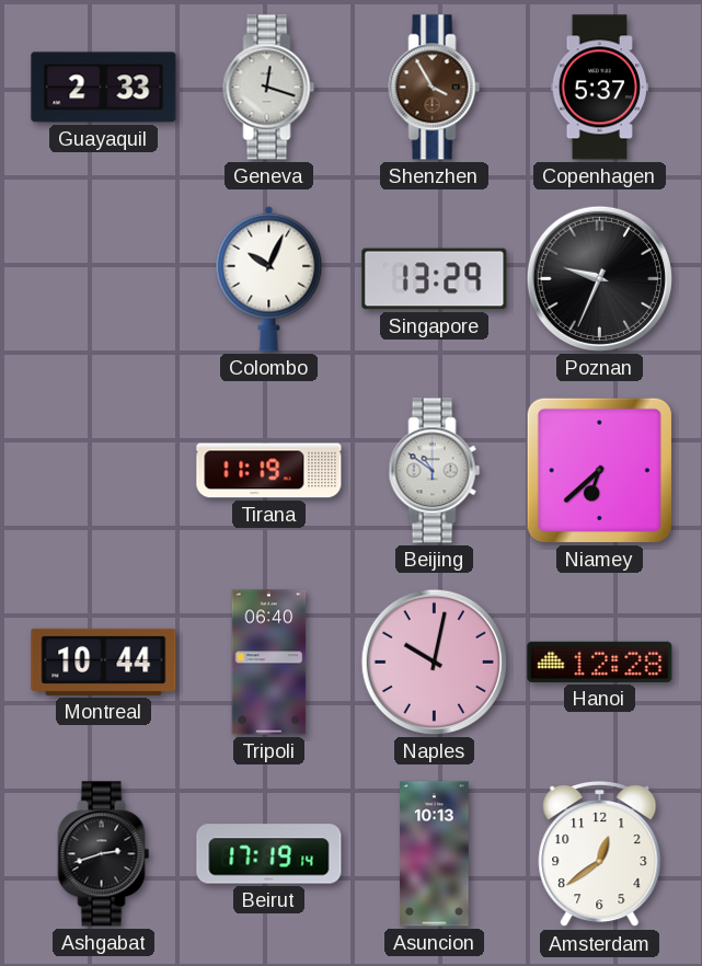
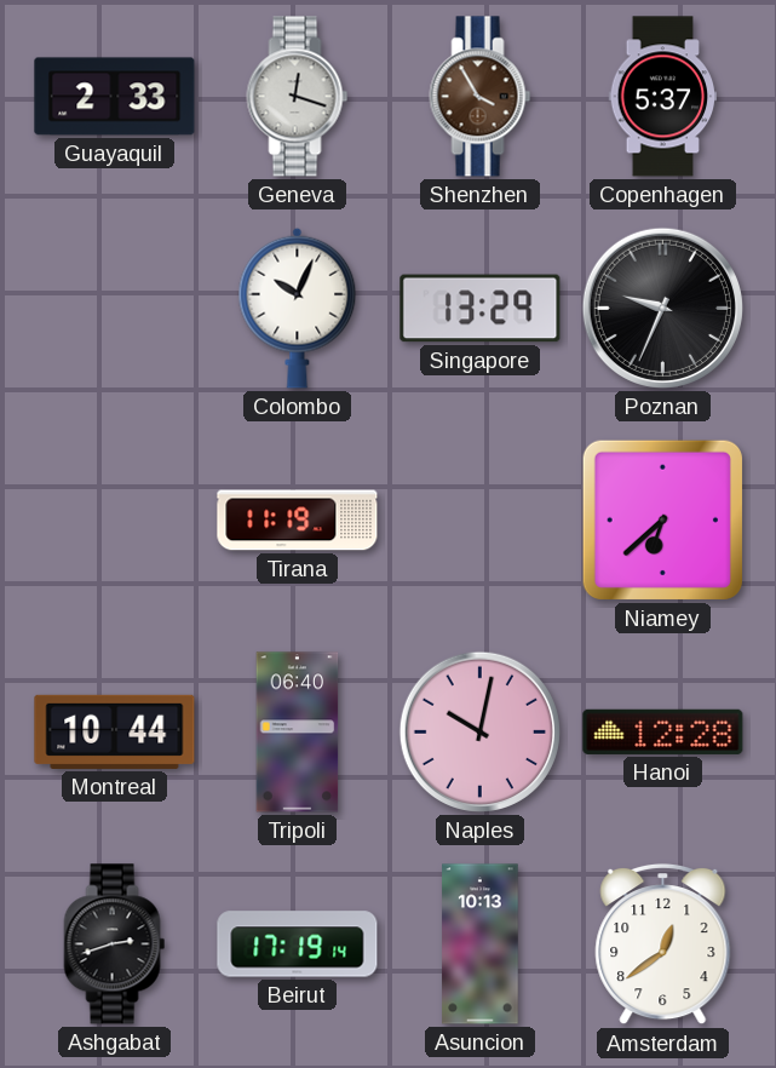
Beijing: 10:51 -> none (435, 471)
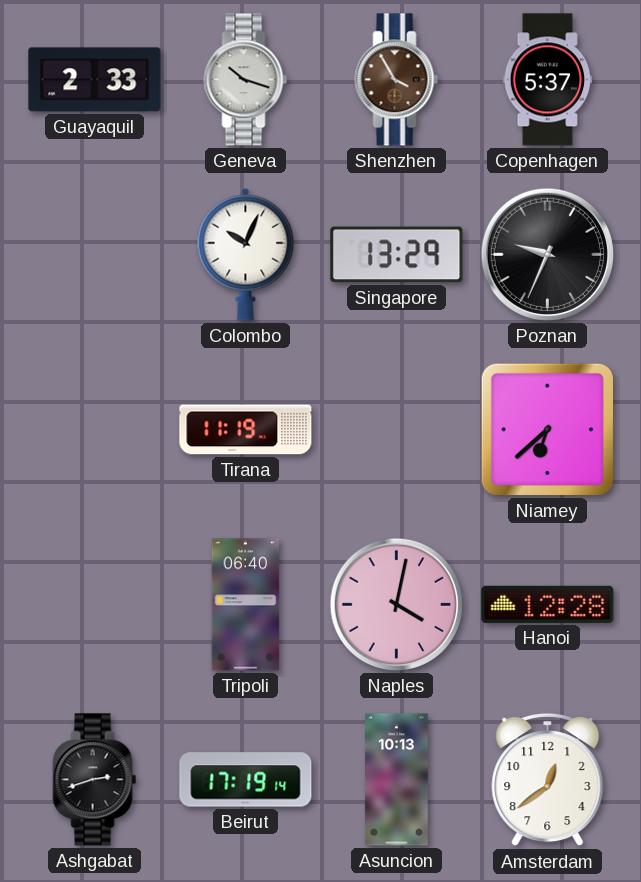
Geneva: 12:18 -> 10:18 (246, 80)
Montreal: 10:44 -> none (115, 731)
Naples: 10:02 -> 4:02 (396, 604)
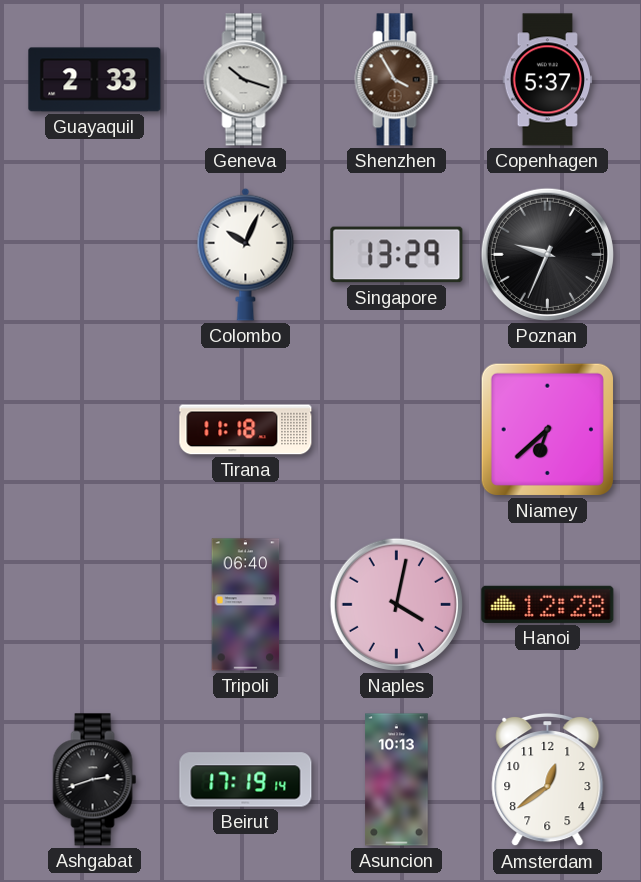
Tirana: 11:19 -> 11:18 (246, 430)
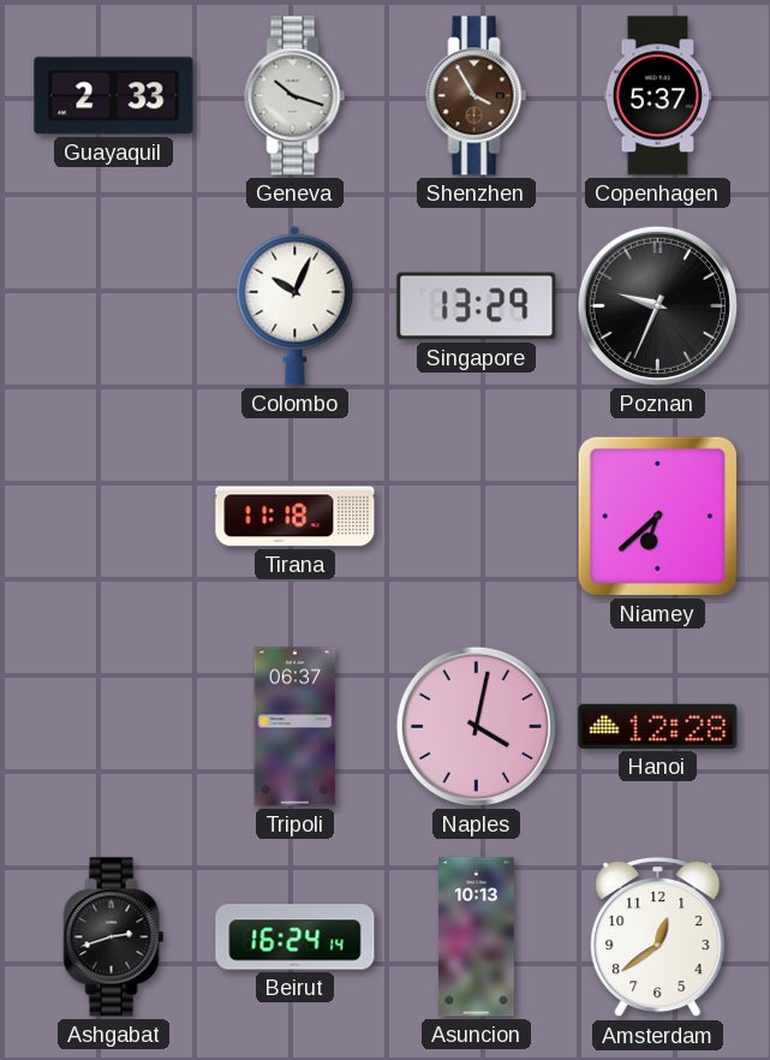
Tripoli: 06:40 -> 06:37 (296, 727)
Beirut: 17:19 -> 16:24 (296, 937)
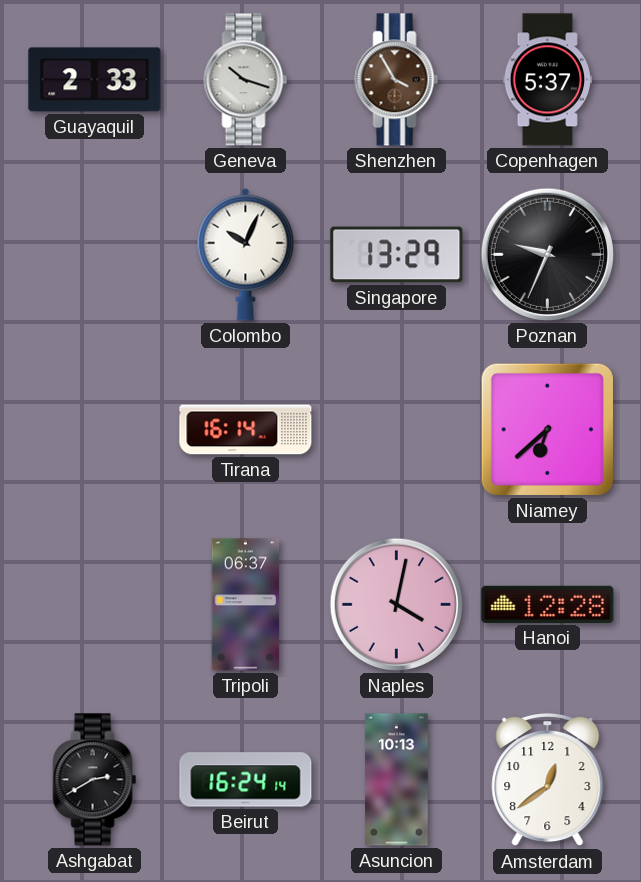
Tirana: 11:18 -> 16:14 (246, 430)
Ashgabat: 2:42 -> 2:40 (95, 780)
